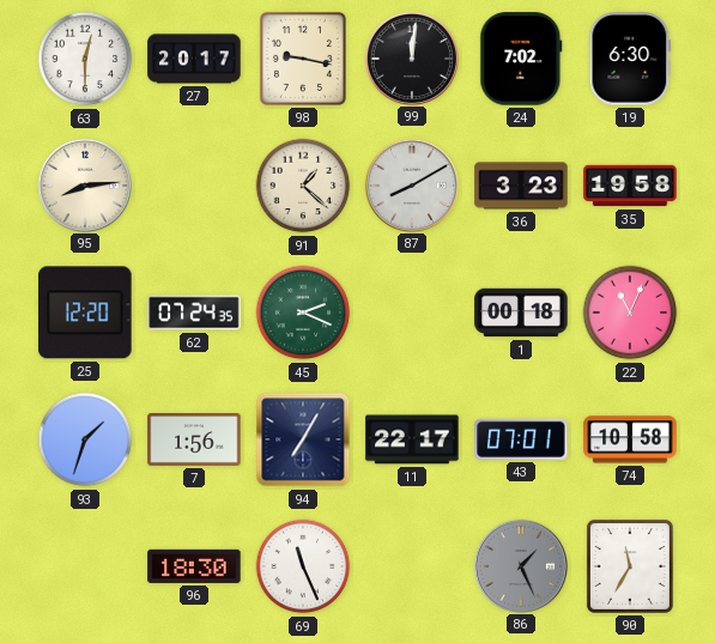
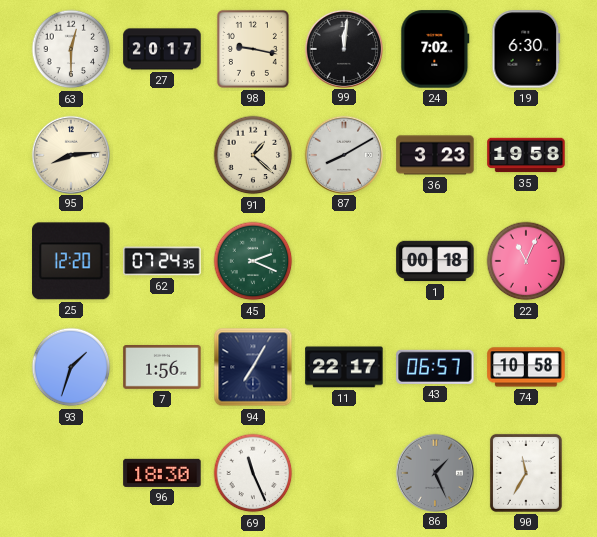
43: 07:01 -> 06:57 (435, 367)
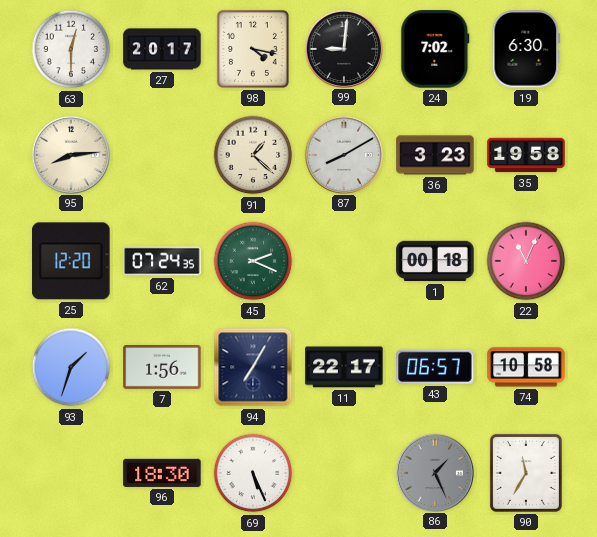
98: 9:17 -> 4:17 (253, 49)
99: 12:01 -> 9:01 (343, 48)
69: 11:26 -> 5:26 (253, 473)
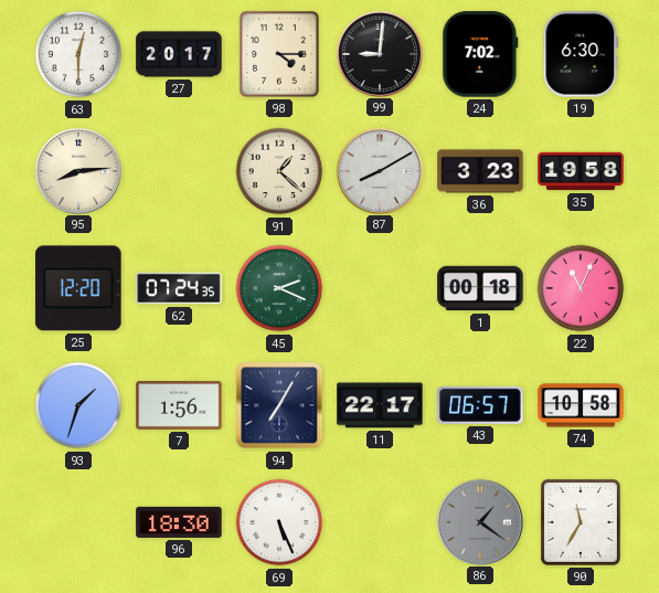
98: 4:17 -> 4:15 (279, 54)
86: 1:26 -> 1:21 (479, 521)
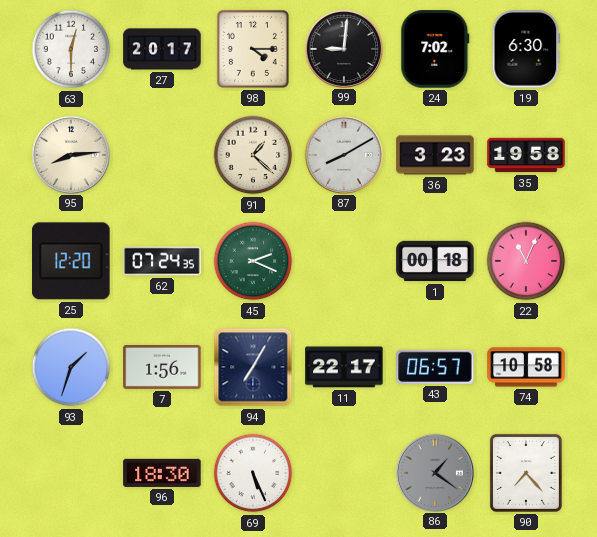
90: 11:35 -> 7:23 (526, 473)
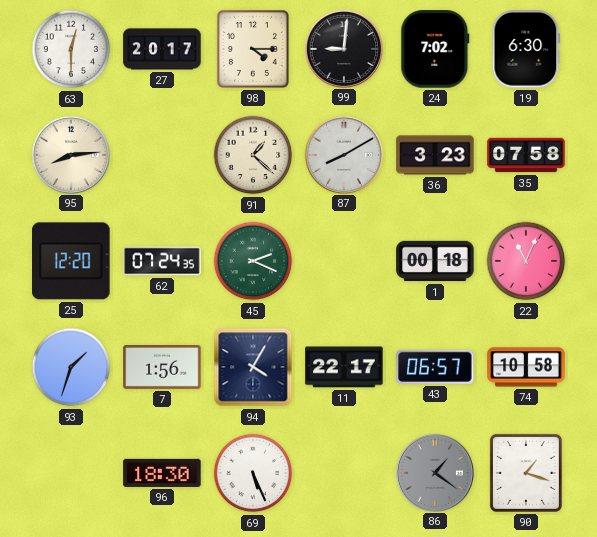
35: 19:58 -> 07:58 (526, 155)
94: 7:05 -> 4:05 (253, 367)
90: 7:23 -> 1:18 (526, 473)
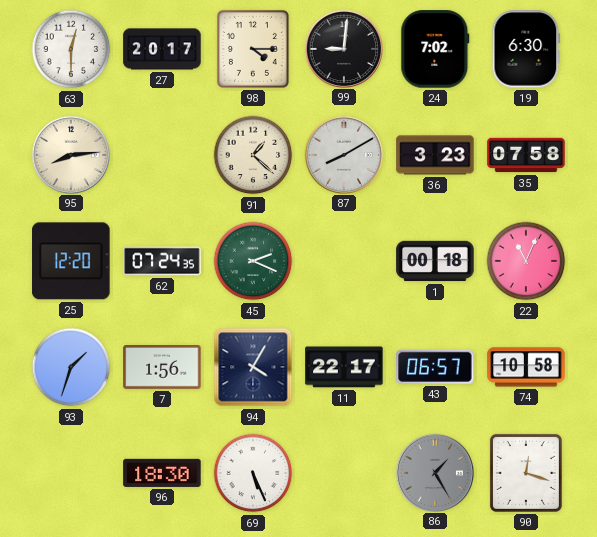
86: 1:21 -> 1:25 (434, 472)
90: 1:18 -> 12:18 (526, 473)
